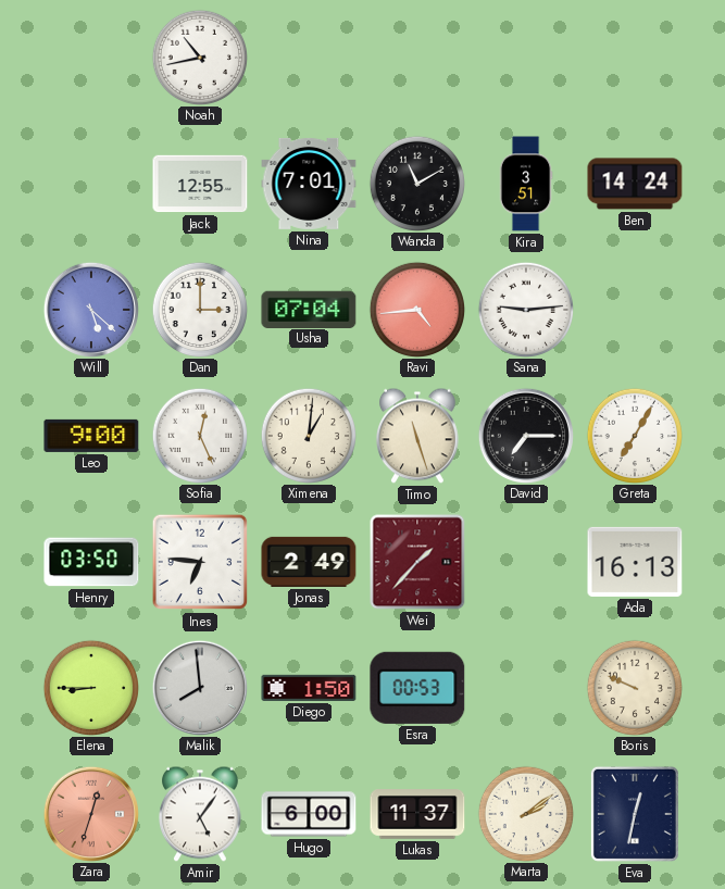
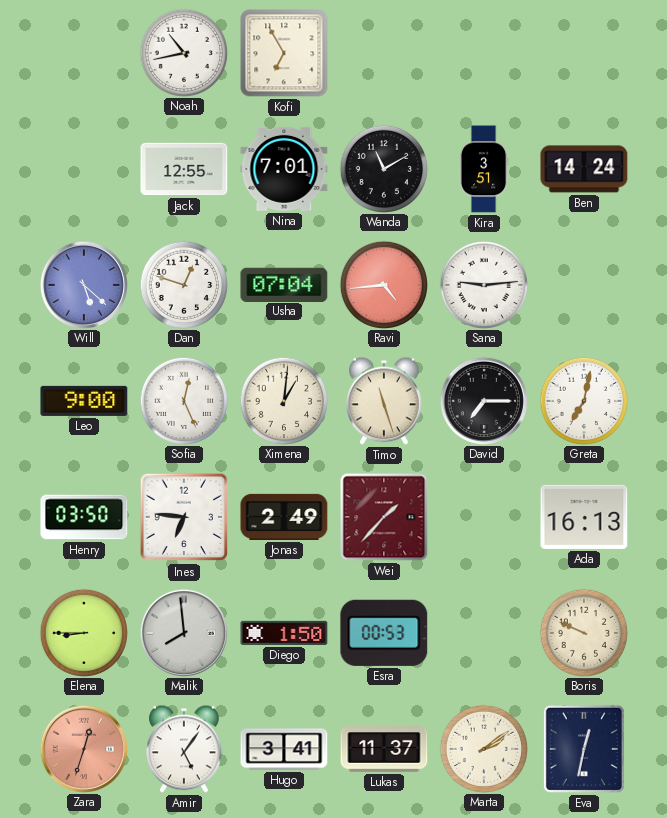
Kofi: none -> 6:55 (284, 53)
Dan: 3:00 -> 12:48 (183, 284)
Greta: 7:05 -> 7:02 (583, 400)
Hugo: 6:00 -> 3:41 (284, 749)
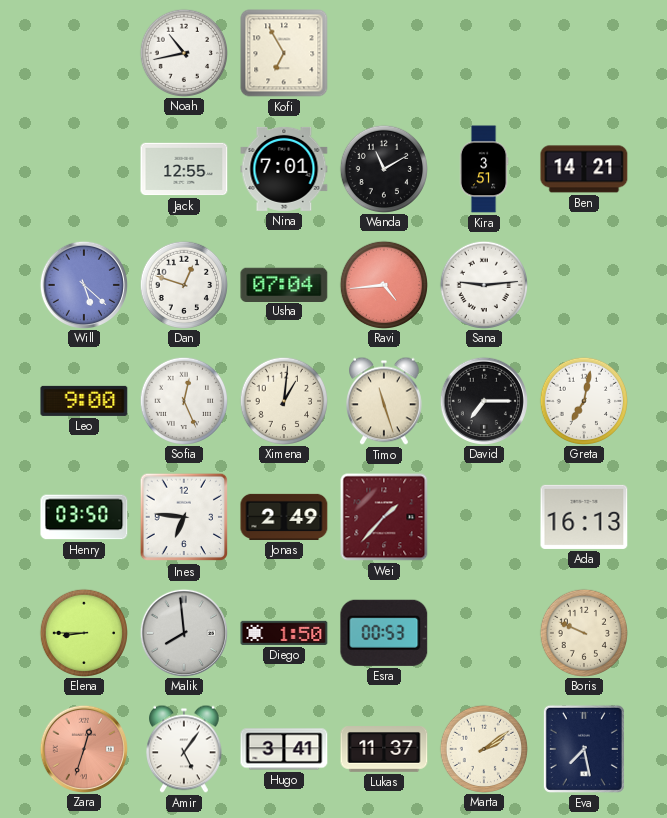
Ben: 14:24 -> 14:21 (584, 169)
Eva: 12:32 -> 7:28 (584, 749)
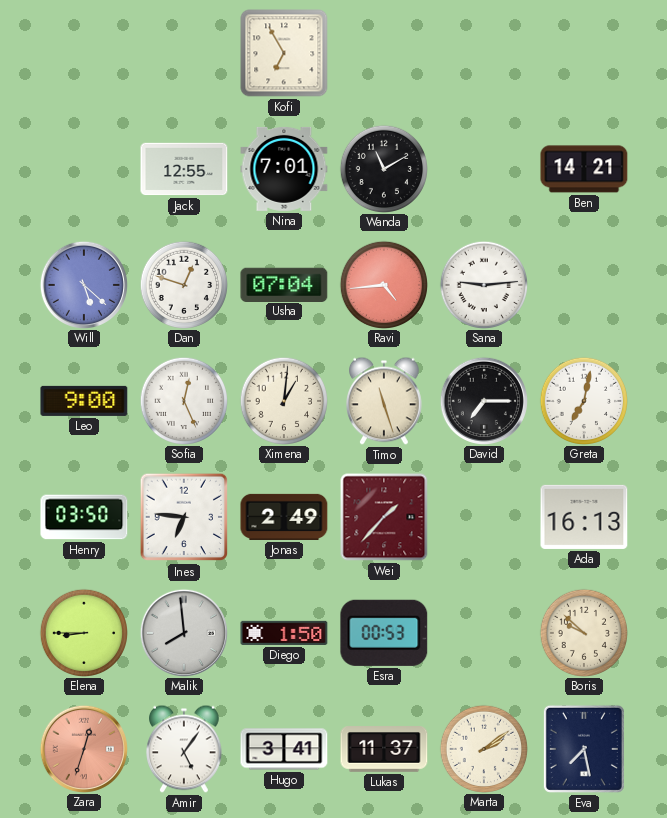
Noah: 10:43 -> none (183, 52)
Kira: 3:51 -> none (484, 169)
Boris: 9:49 -> 9:52 (583, 632)
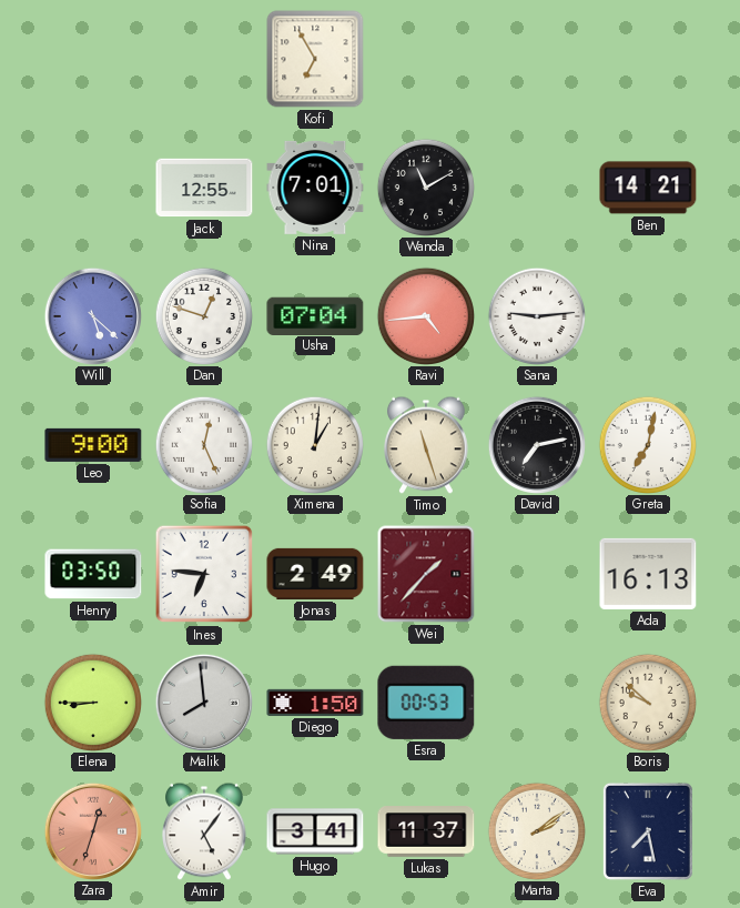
David: 7:15 -> 7:13 (536, 444)
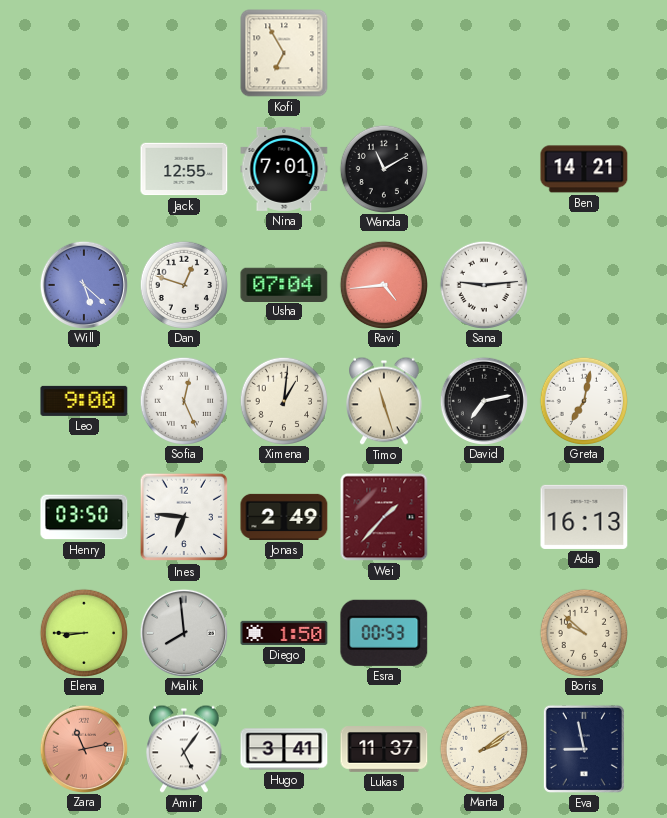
Zara: 12:33 -> 11:13 (83, 748)
Eva: 7:28 -> 8:58 (584, 749)
